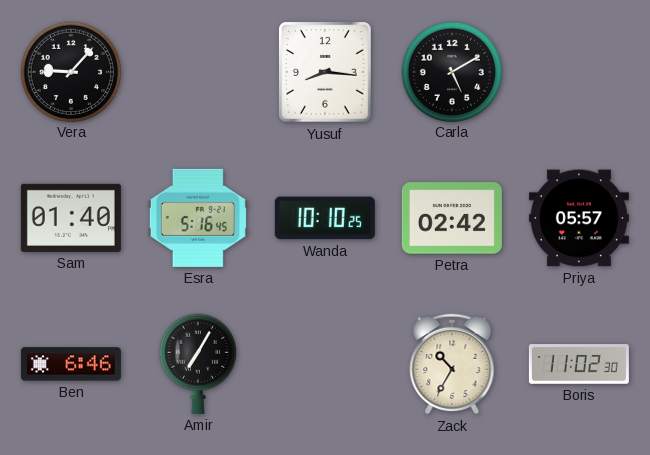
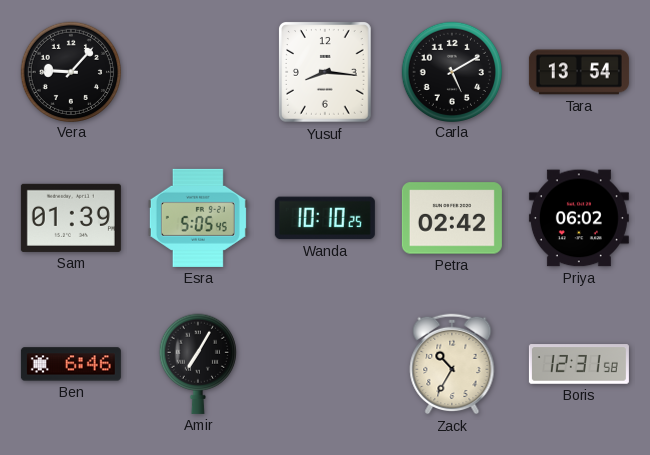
Tara: none -> 13:54 (579, 72)
Sam: 01:40 -> 01:39 (71, 218)
Esra: 5:16 -> 5:05 (198, 218)
Priya: 05:57 -> 06:02 (579, 218)
Boris: 11:02 -> 12:31 (579, 364)
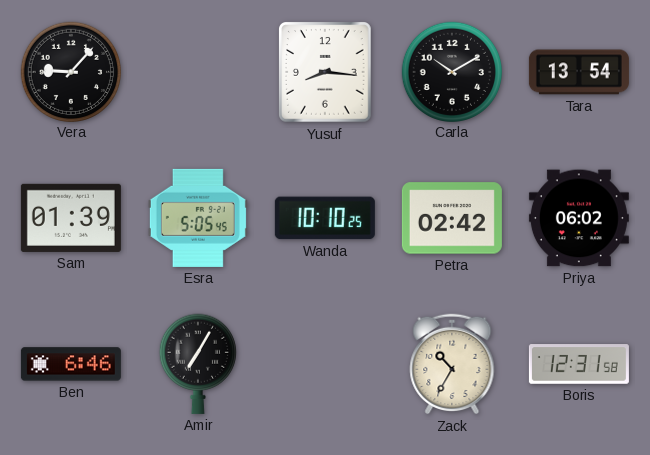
Carla: 5:10 -> 10:10 (451, 71)
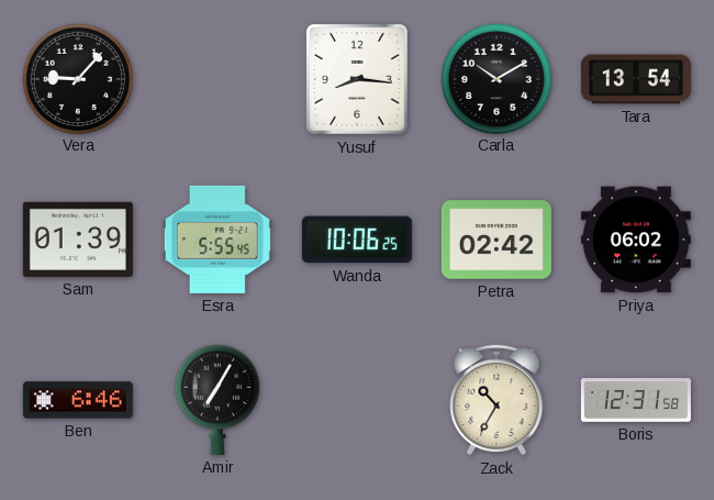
Esra: 5:05 -> 5:55 (217, 240)
Wanda: 10:10 -> 10:06 (357, 240)
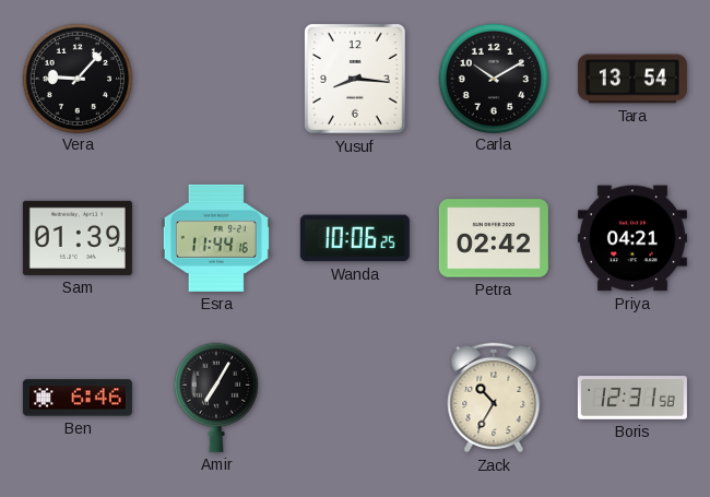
Esra: 5:55 -> 11:44 (216, 238)
Priya: 06:02 -> 04:21 (632, 238)
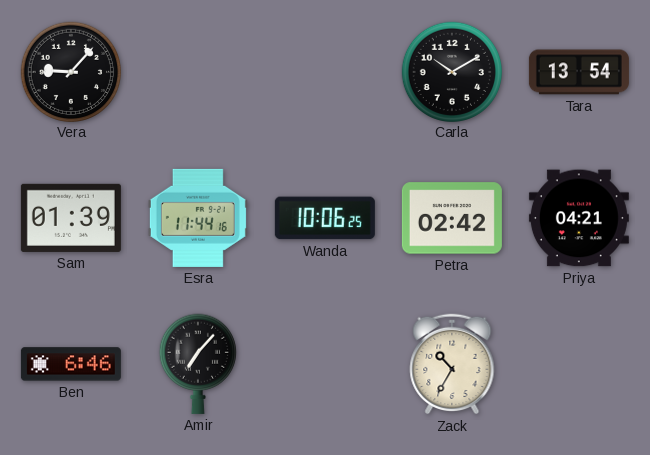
Yusuf: 8:16 -> none (356, 79)
Amir: 7:05 -> 7:07 (198, 364)
Boris: 12:31 -> none (632, 398)
